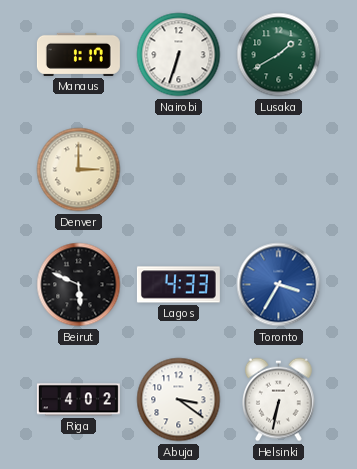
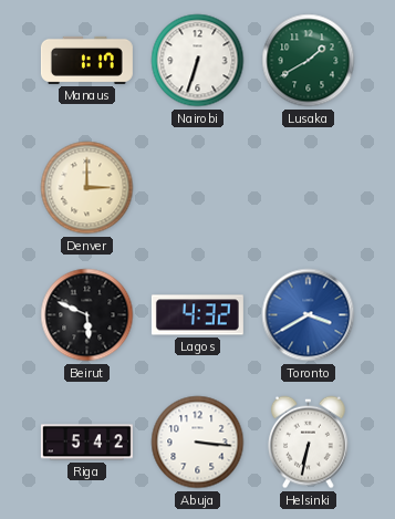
Lagos: 4:33 -> 4:32 (197, 315)
Toronto: 3:35 -> 3:40 (309, 315)
Riga: 4:02 -> 5:42 (86, 443)
Abuja: 3:21 -> 3:16 (198, 443)
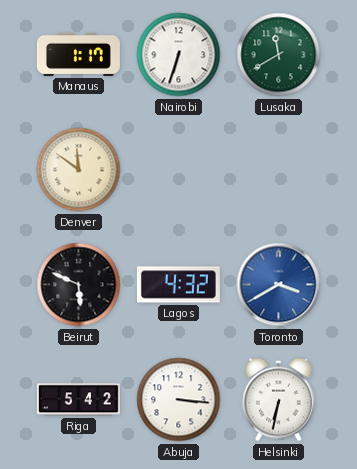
Lusaka: 1:40 -> 11:40 (279, 55)
Denver: 3:00 -> 11:51 (79, 170)
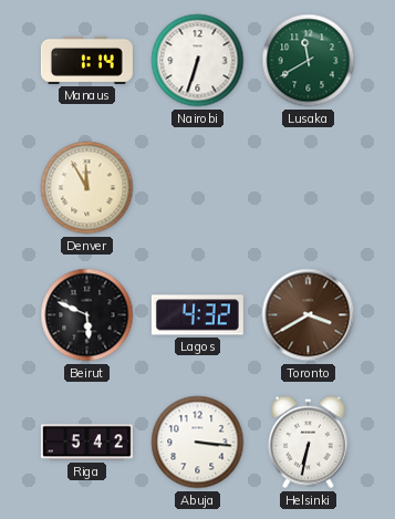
Manaus: 1:17 -> 1:14 (86, 60)
Denver: 11:51 -> 11:55 (87, 188)
Toronto dial: blue -> brown (309, 315)
